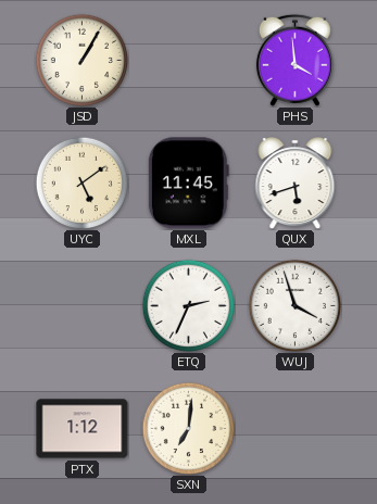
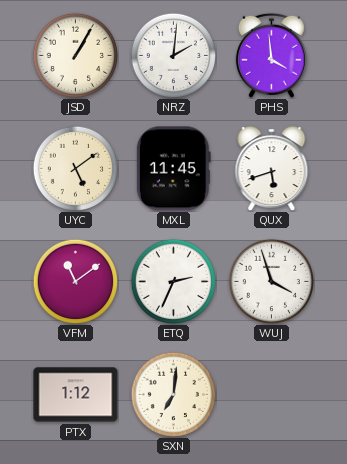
NRZ: none -> 2:01 (173, 55)
VFM: none -> 11:09 (75, 281)
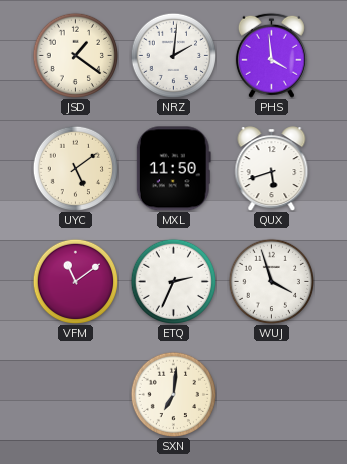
JSD: 1:05 -> 1:21 (75, 55)
MXL: 11:45 -> 11:50 (173, 169)
PTX: 1:12 -> none (76, 395)
